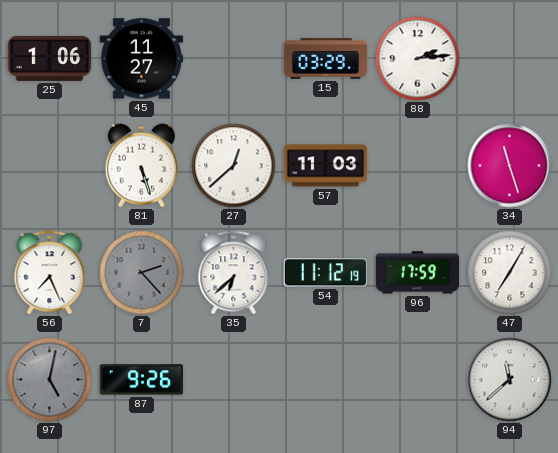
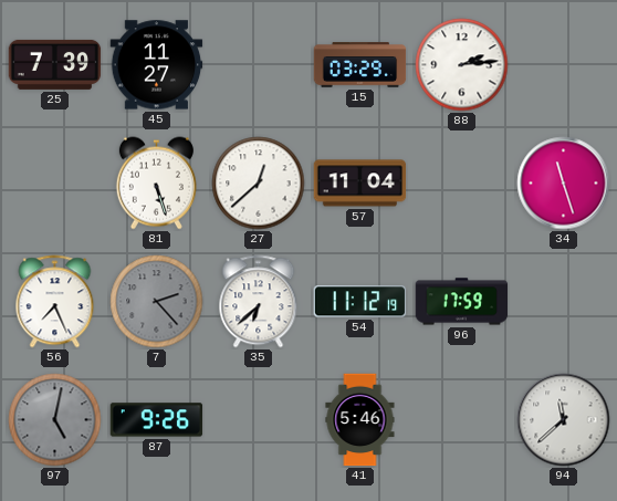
25: 1:06 -> 7:39 (55, 64)
57: 11:03 -> 11:04 (360, 184)
47: 7:05 -> none (510, 273)
41: none -> 5:46 (360, 420)
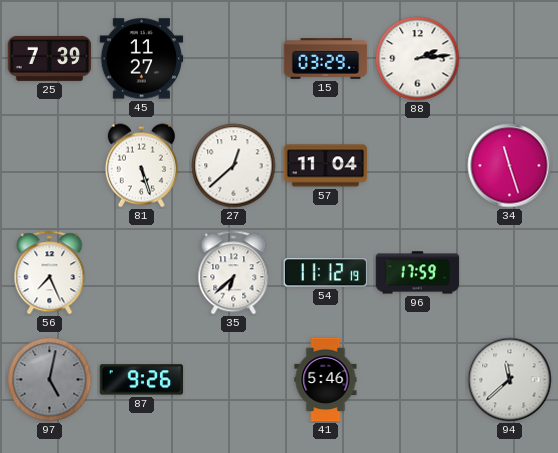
7: 2:23 -> none (157, 302)
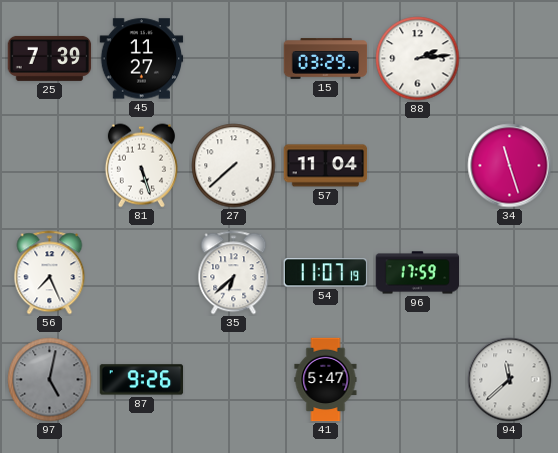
27: 12:38 -> 7:38 (234, 166)
54: 11:12 -> 11:07 (325, 273)
41: 5:46 -> 5:47 (326, 380)
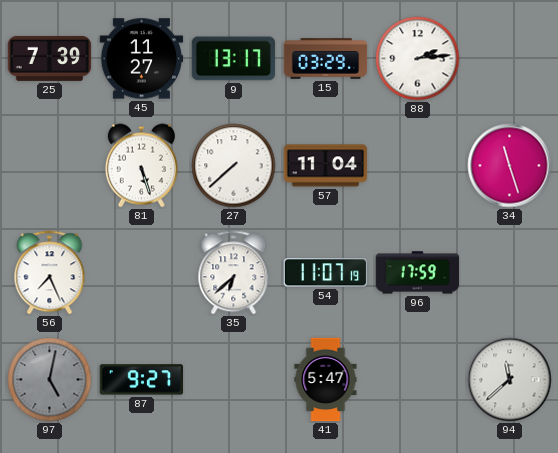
9: none -> 13:17 (234, 59)
87: 9:26 -> 9:27 (142, 380)
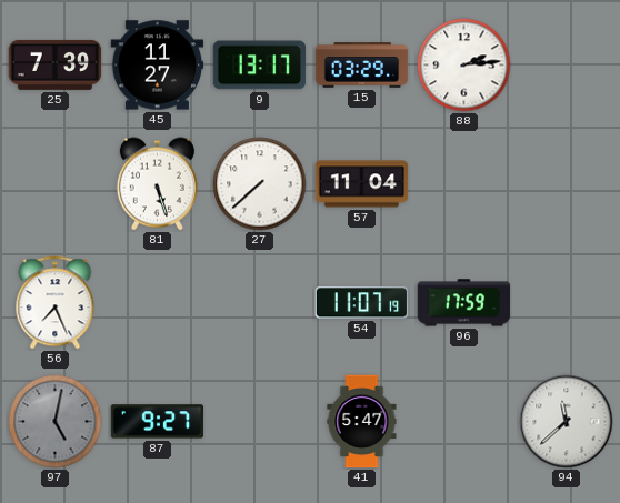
34: 11:27 -> none (510, 166)
35: 6:38 -> none (234, 273)
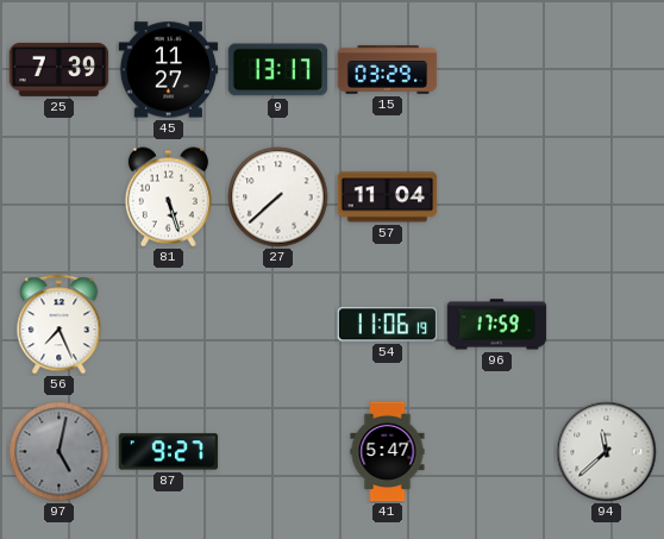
88: 2:14 -> none (464, 66)
54: 11:07 -> 11:06 (387, 325)
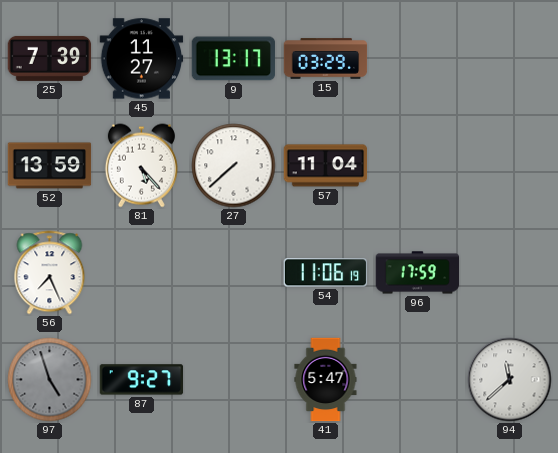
52: none -> 13:59 (50, 166)
81: 5:27 -> 5:23 (141, 166)
97: 5:02 -> 4:57 (50, 380)
